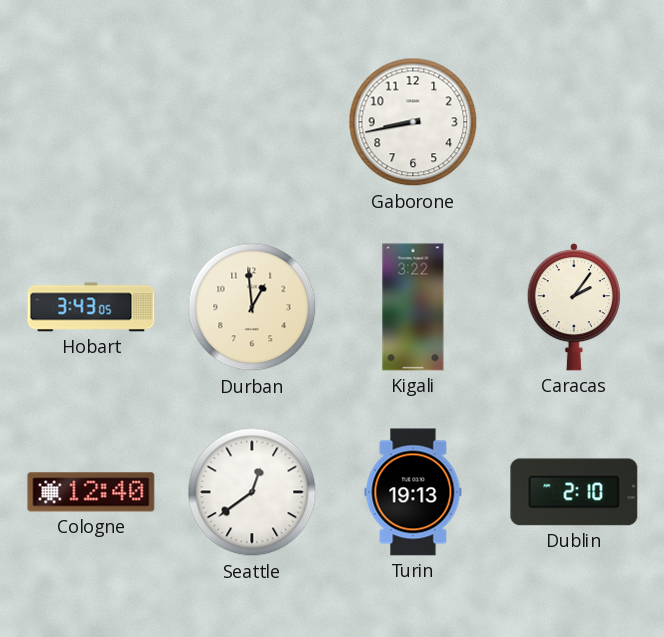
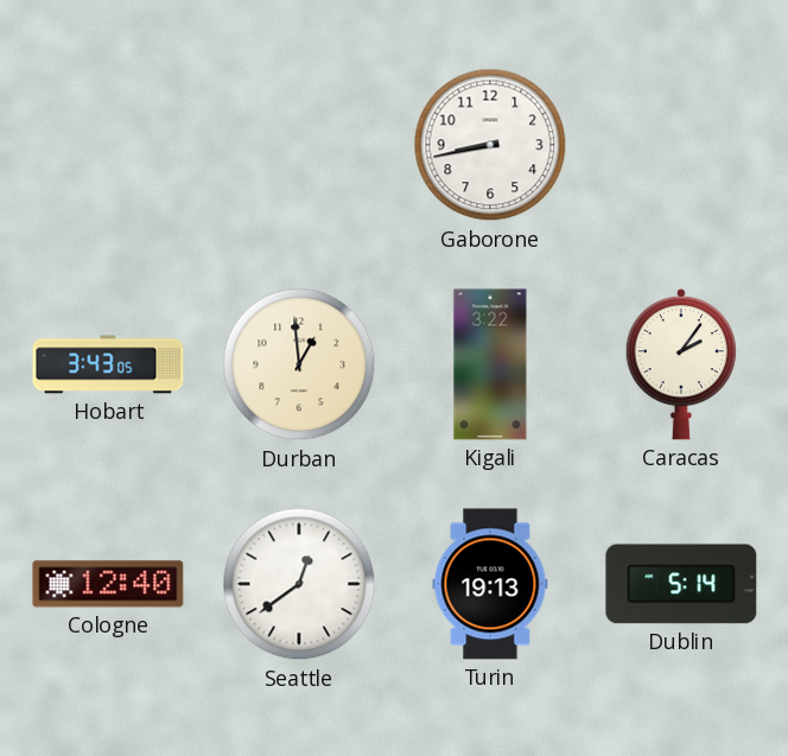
Dublin: 2:10 -> 5:14 (681, 584)
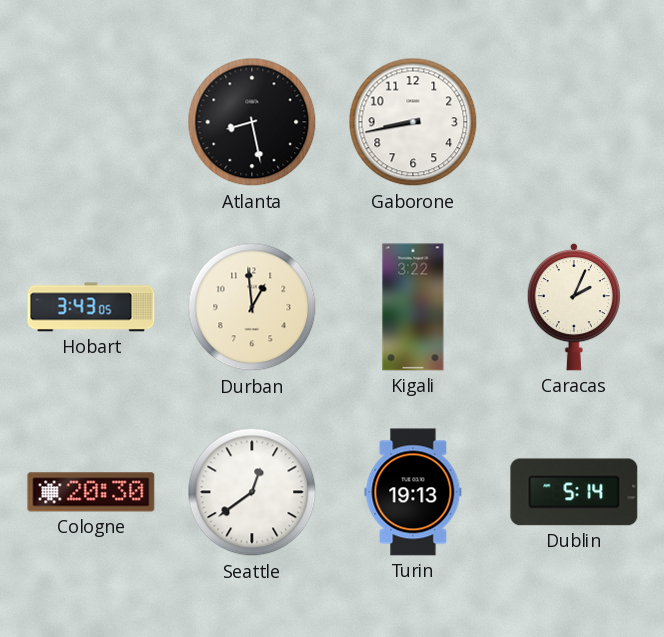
Atlanta: none -> 8:28 (252, 122)
Caracas: 2:06 -> 2:04 (573, 307)
Cologne: 12:40 -> 20:30 (91, 492)
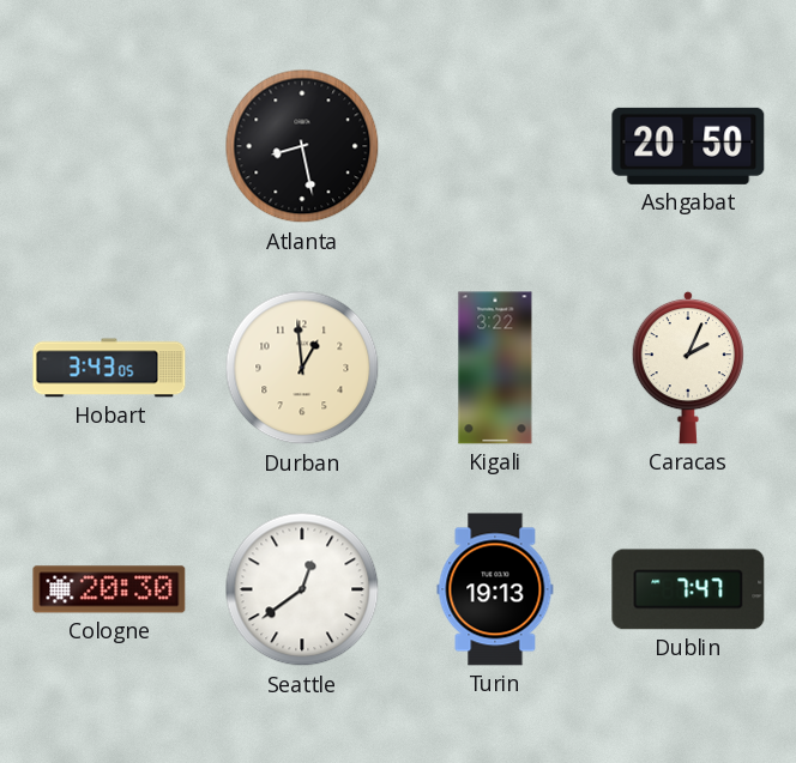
Gaborone: 8:43 -> none (413, 122)
Ashgabat: none -> 20:50 (688, 146)
Dublin: 5:14 -> 7:47 (688, 589)
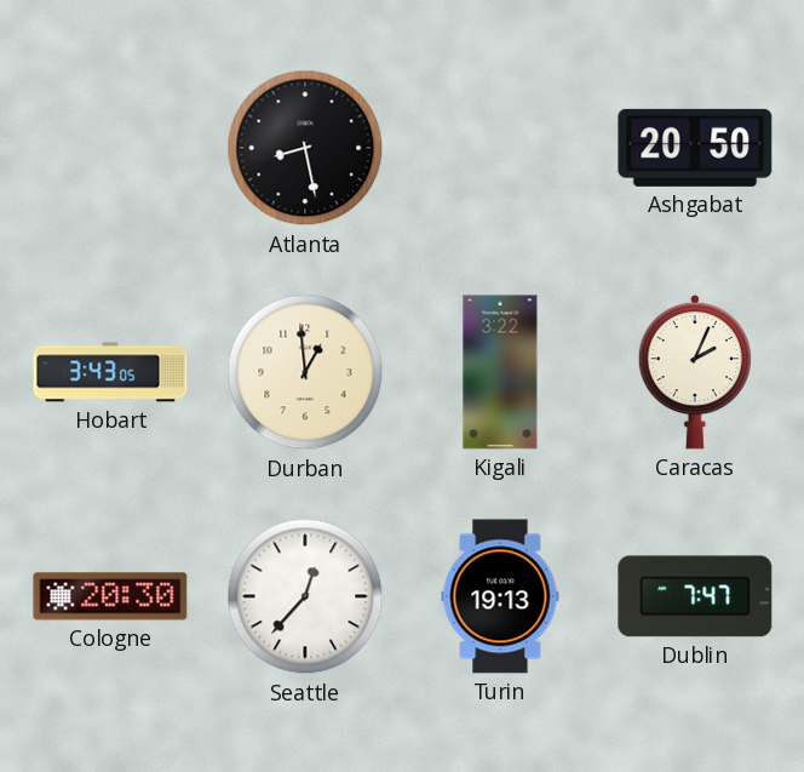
Seattle: 12:39 -> 12:37 (305, 596)
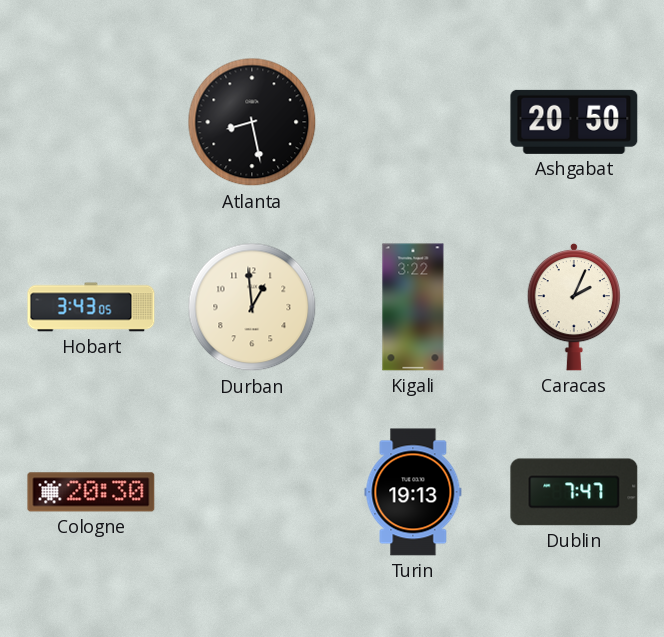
Seattle: 12:37 -> none (305, 596)
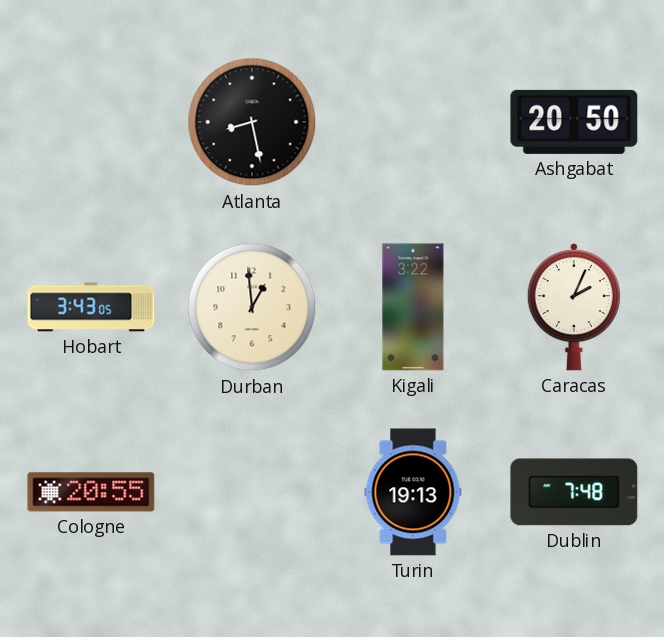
Cologne: 20:30 -> 20:55 (91, 492)
Dublin: 7:47 -> 7:48 (574, 492)
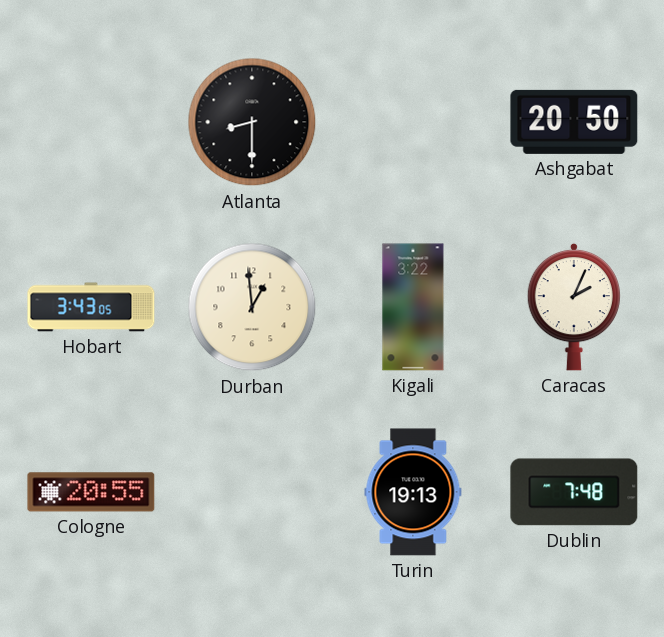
Atlanta: 8:28 -> 8:30 (252, 122)
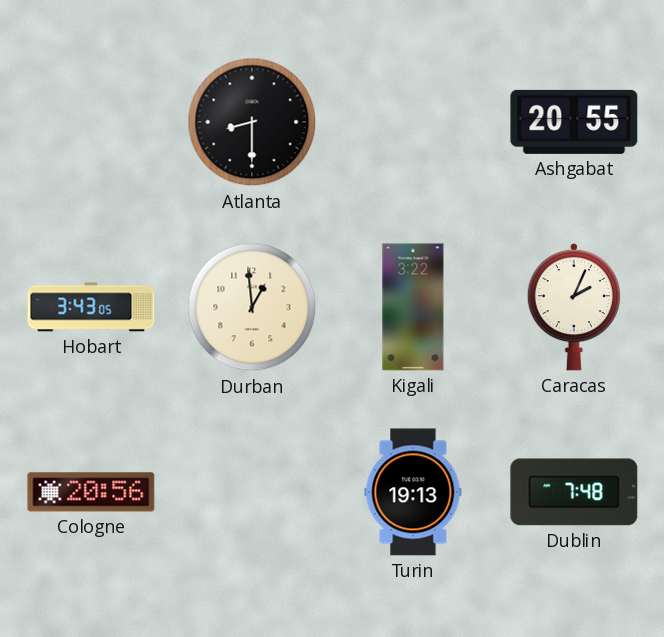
Ashgabat: 20:50 -> 20:55 (574, 122)
Cologne: 20:55 -> 20:56 (91, 492)
